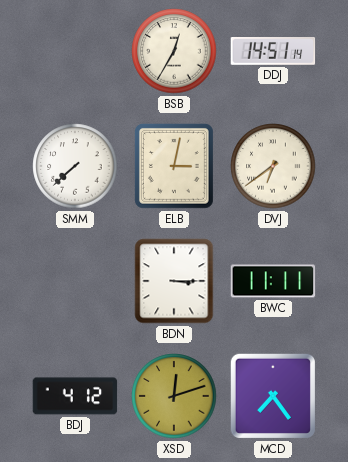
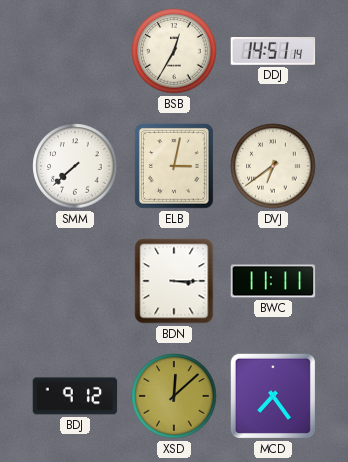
BDJ: 4:12 -> 9:12 (75, 396)
XSD: 12:12 -> 12:08 (174, 396)
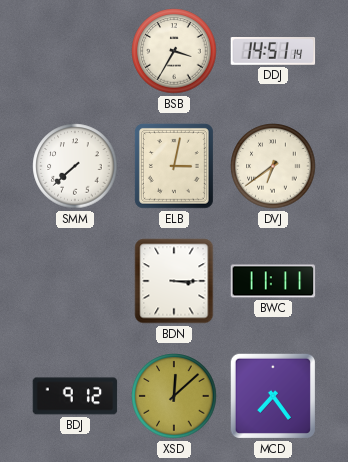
BSB: 12:35 -> 3:35 (174, 51)
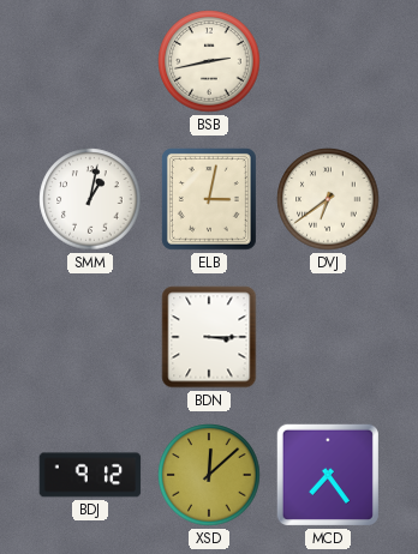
BSB: 3:35 -> 2:43 (209, 61)
DDJ: 14:51 -> none (273, 52)
SMM: 7:38 -> 1:02 (90, 199)
BWC: 11:11 -> none (273, 281)
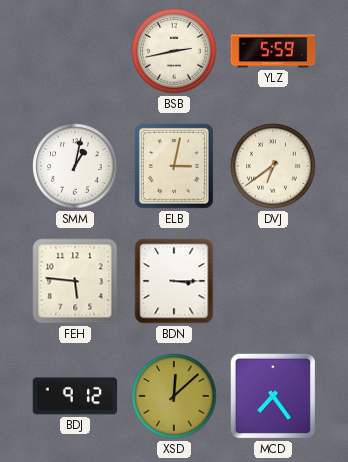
YLZ: none -> 5:59 (273, 51)
FEH: none -> 5:46 (75, 281)
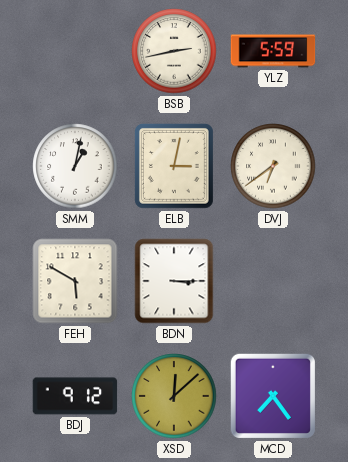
FEH: 5:46 -> 5:50 (75, 281)
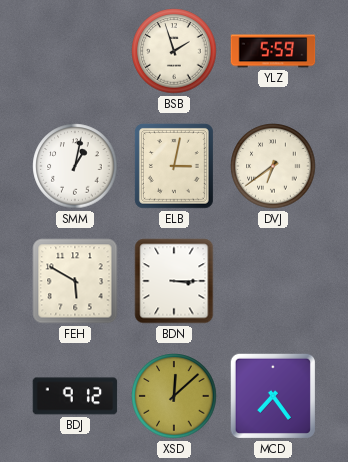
BSB: 2:43 -> 1:57 (174, 51)
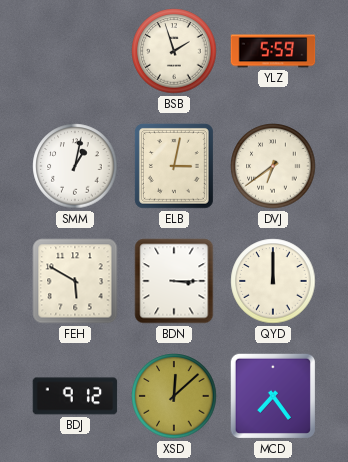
QYD: none -> 12:00 (273, 281)
